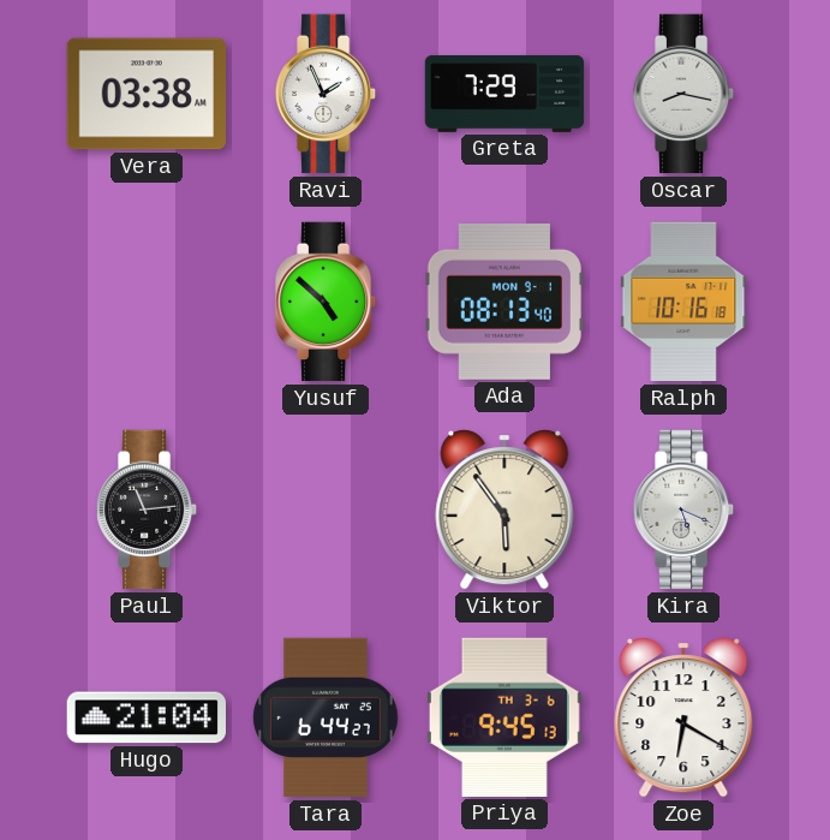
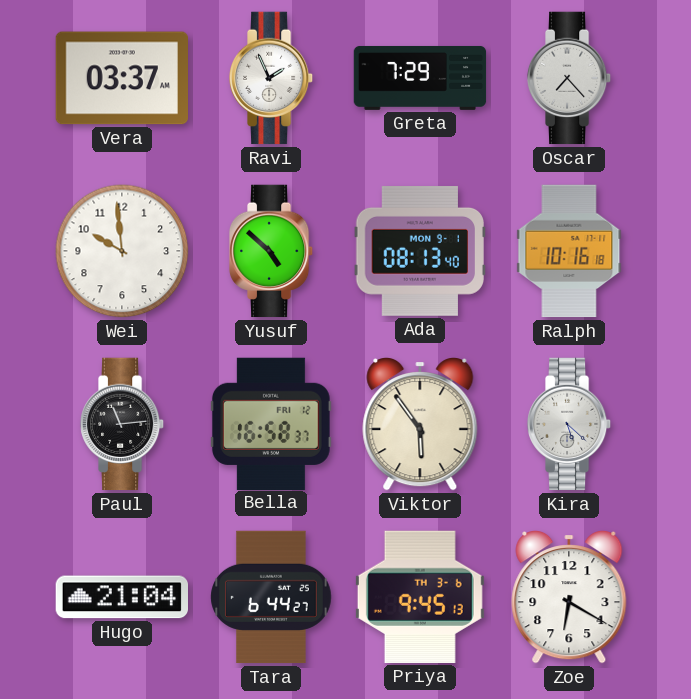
Vera: 03:38 -> 03:37 (121, 78)
Oscar: 8:17 -> 7:23 (569, 78)
Wei: none -> 9:59 (122, 251)
Bella: none -> 16:58 (271, 423)
Kira: 5:19 -> 5:22 (569, 424)
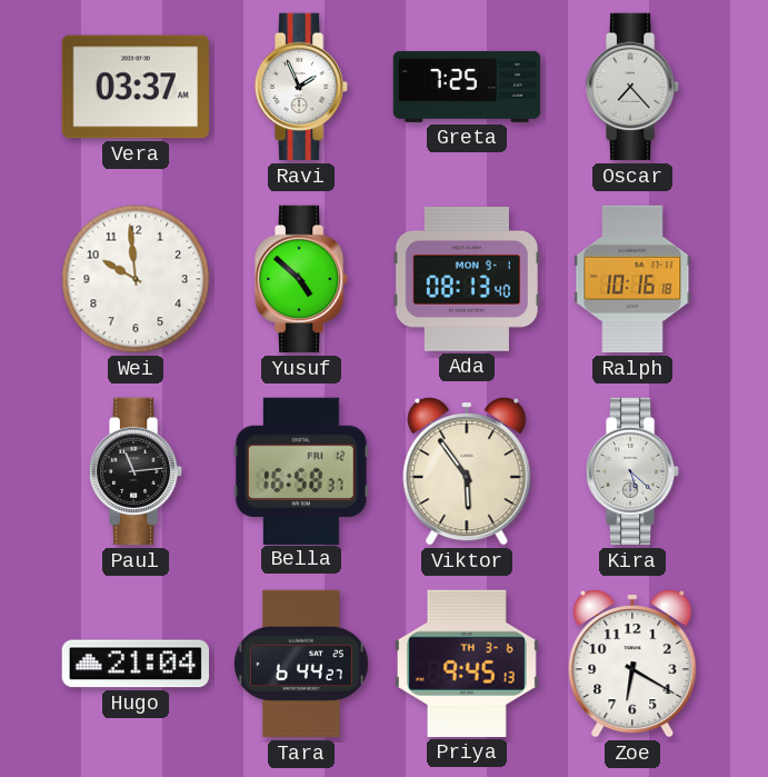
Greta: 7:29 -> 7:25 (467, 87)
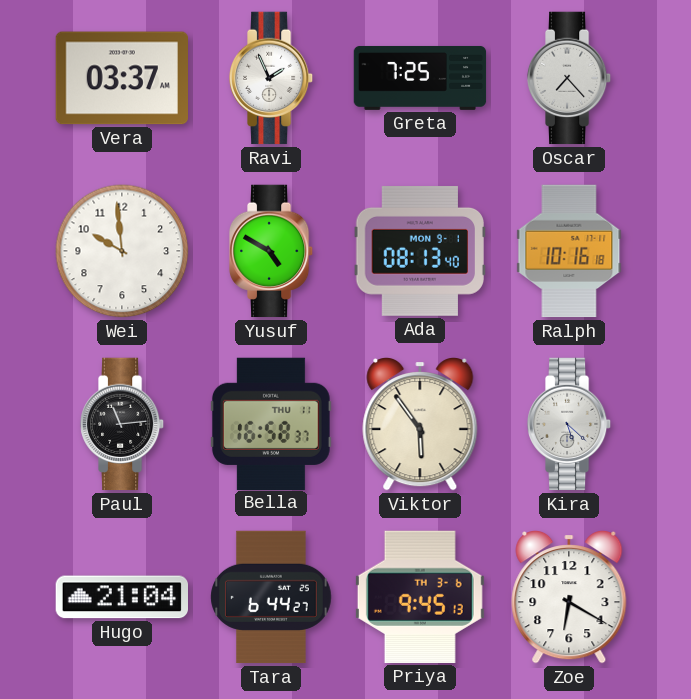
Yusuf: 4:52 -> 4:50 (271, 251)
Bella date: FRI 12 -> THU 11 (271, 423)
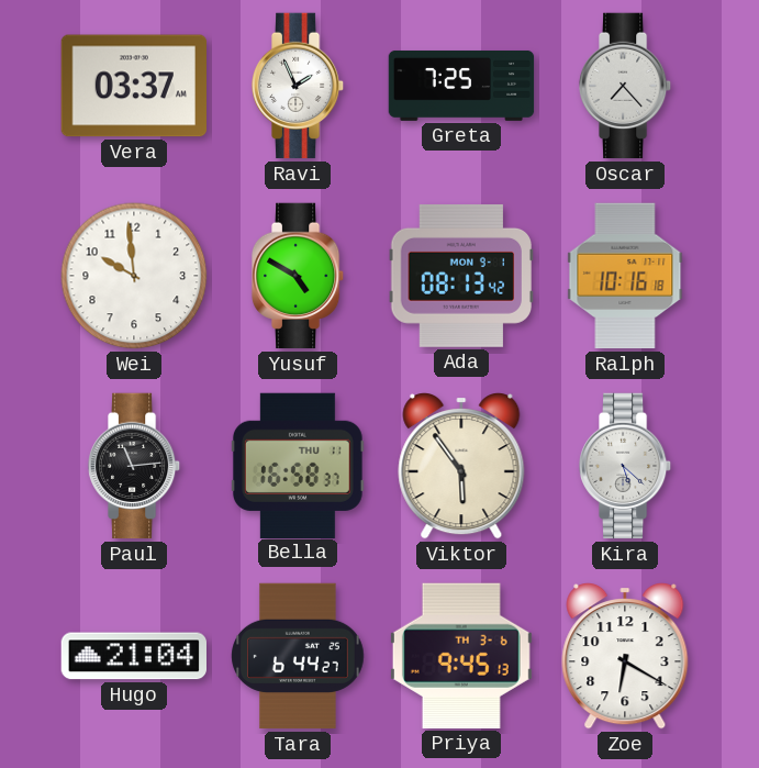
Ada: 08:13:40 -> 08:13:42 (460, 276)
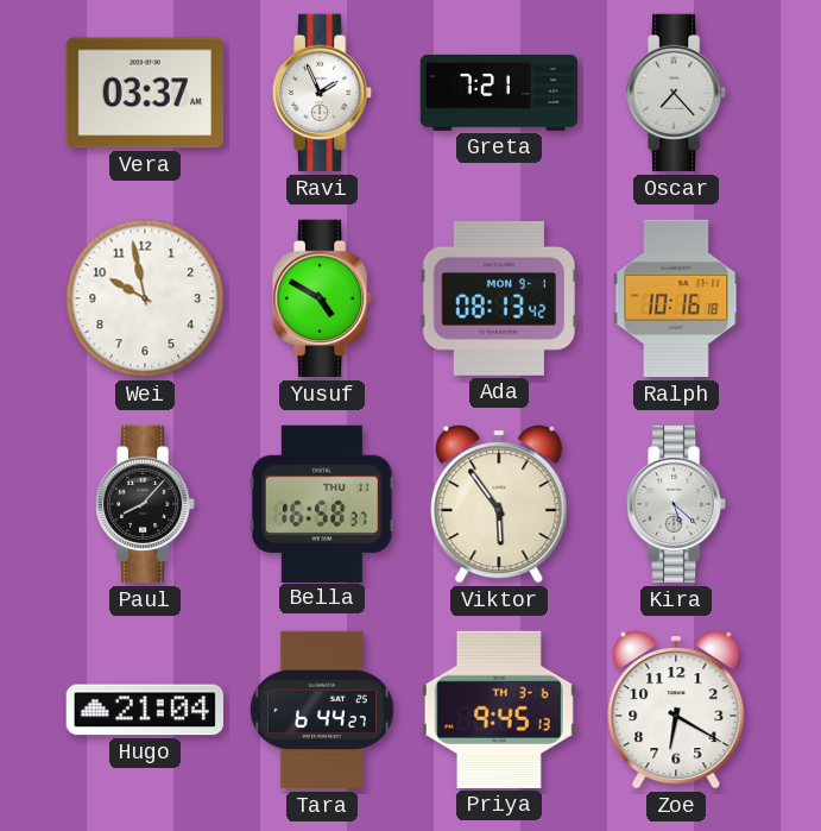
Greta: 7:25 -> 7:21 (499, 93)
Wei: 9:59 -> 9:58 (145, 298)
Paul: 11:14 -> 8:07 (145, 504)
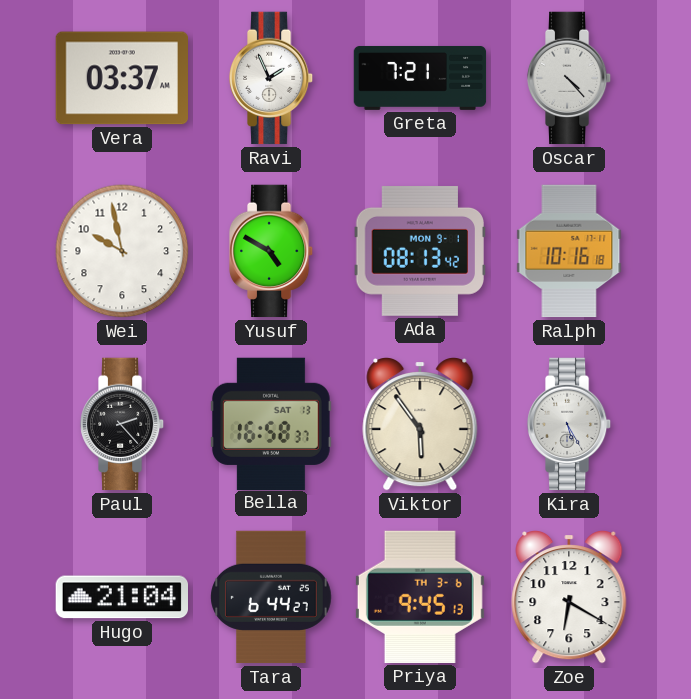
Oscar: 7:23 -> 4:23 (569, 78)
Paul: 8:07 -> 2:23 (122, 424)
Bella date: THU 11 -> SAT 13 (271, 423)
Kira: 5:22 -> 5:25 (569, 424)
